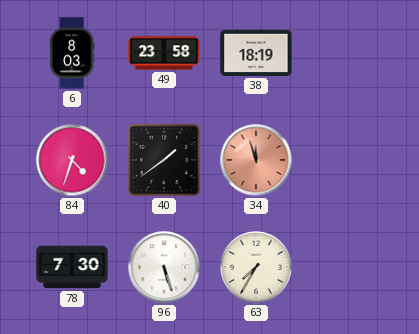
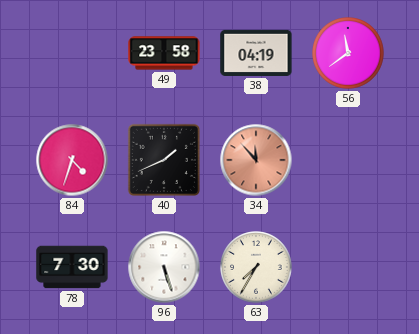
6: 8:03 -> none (72, 53)
38: 18:19 -> 04:19 (256, 53)
56: none -> 11:39 (348, 53)
40: 1:39 -> 1:41 (164, 160)
34: 11:57 -> 11:53 (256, 160)
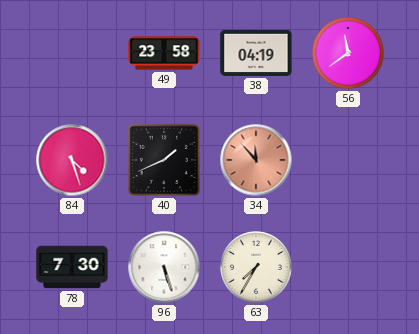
84: 4:33 -> 4:27 (72, 160)
